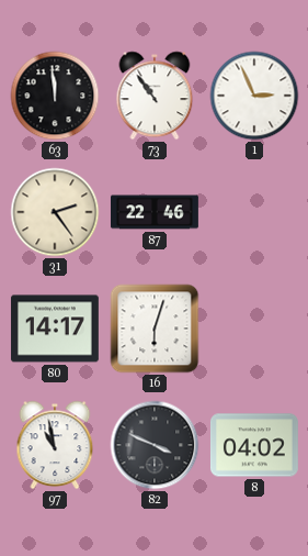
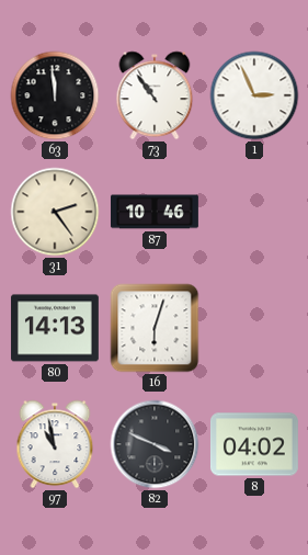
87: 22:46 -> 10:46 (155, 212)
80: 14:17 -> 14:13 (55, 328)
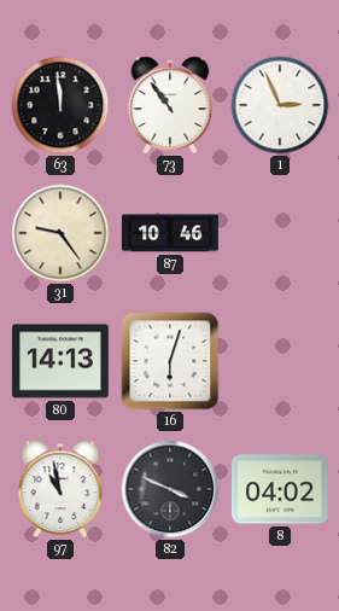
31: 2:24 -> 9:24 (60, 233)
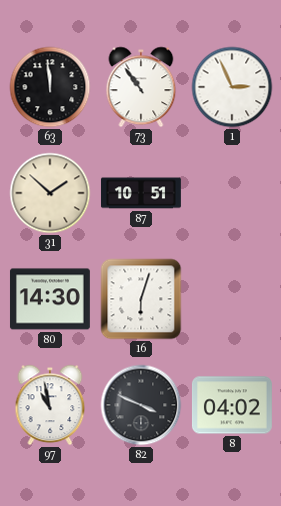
31: 9:24 -> 1:52 (50, 193)
87: 10:46 -> 10:51 (141, 193)
80: 14:13 -> 14:30 (50, 299)
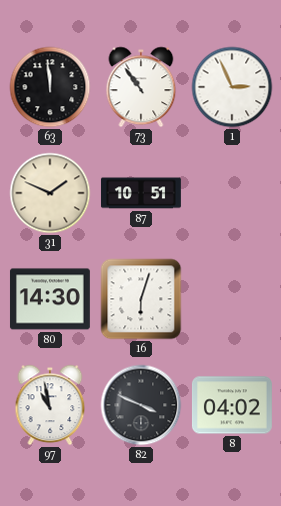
31: 1:52 -> 1:49 (50, 193)
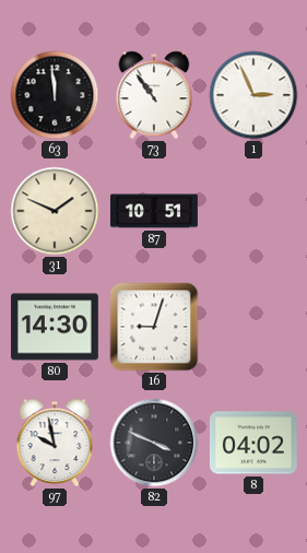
16: 6:03 -> 9:03 (154, 327)
97: 10:58 -> 9:58 (55, 443)
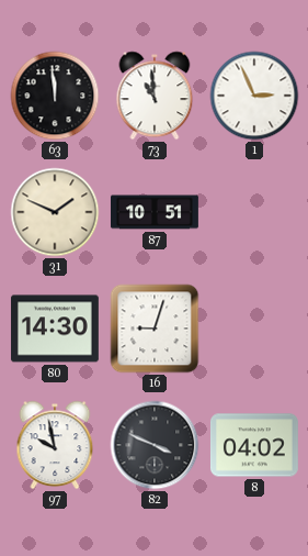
73: 10:54 -> 10:59 (155, 96)
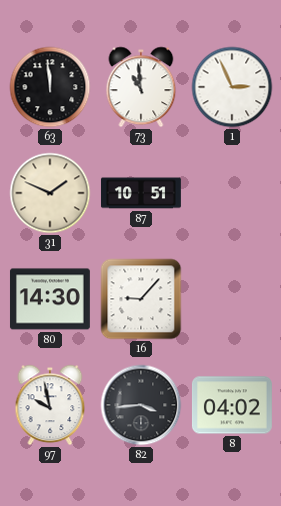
16: 9:03 -> 9:07 (141, 299)
82: 3:49 -> 3:44 (141, 405)
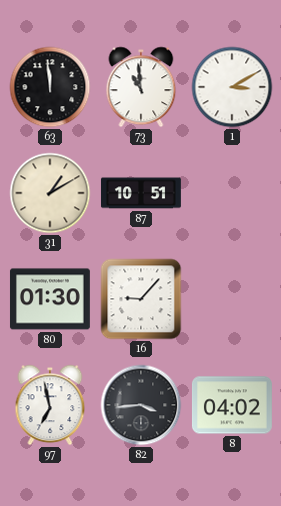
1: 2:56 -> 3:10 (232, 87)
31: 1:49 -> 1:10 (50, 193)
80: 14:30 -> 01:30 (50, 299)
97: 9:58 -> 6:58 (50, 405)
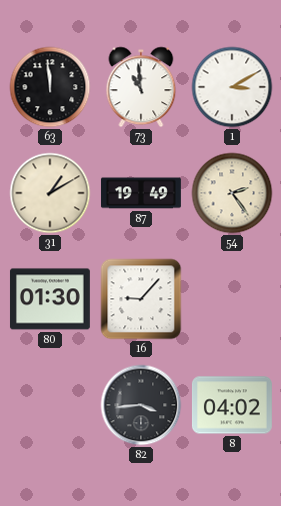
87: 10:51 -> 19:49 (141, 193)
54: none -> 2:24 (232, 193)
97: 6:58 -> none (50, 405)
